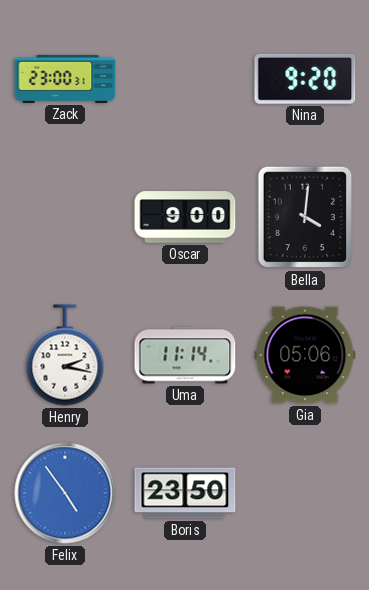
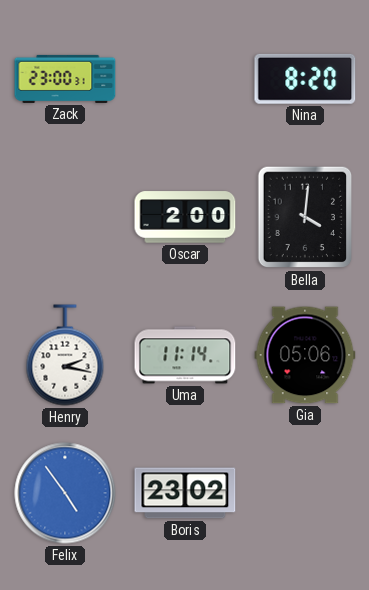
Nina: 9:20 -> 8:20 (305, 79)
Oscar: 9:00 -> 2:00 (185, 217)
Boris: 23:50 -> 23:02 (185, 493)
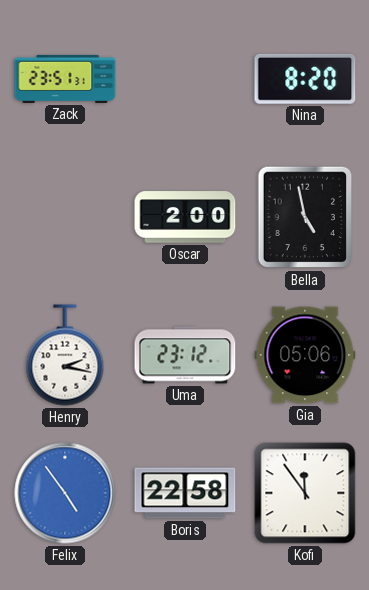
Zack: 23:00 -> 23:51 (65, 79)
Bella: 4:01 -> 4:58 (305, 217)
Uma: 11:14 -> 23:12 (185, 355)
Boris: 23:02 -> 22:58 (185, 493)
Kofi: none -> 11:54 (305, 493)
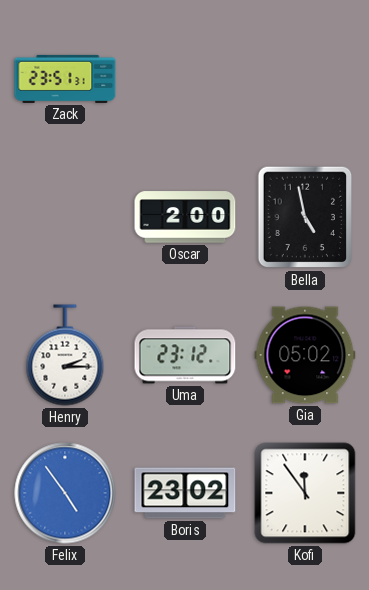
Nina: 8:20 -> none (305, 79)
Henry: 2:17 -> 2:15 (65, 355)
Gia: 05:06 -> 05:02 (305, 355)
Boris: 22:58 -> 23:02 (185, 493)
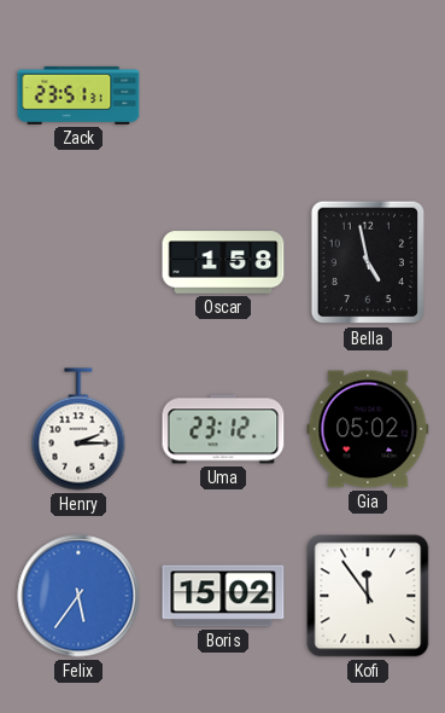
Oscar: 2:00 -> 1:58 (223, 262)
Felix: 4:54 -> 5:36 (78, 596)
Boris: 23:02 -> 15:02 (223, 596)
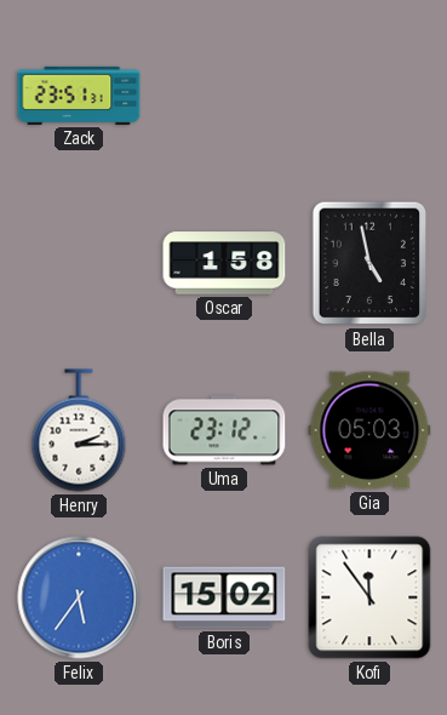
Gia: 05:02 -> 05:03 (369, 430)
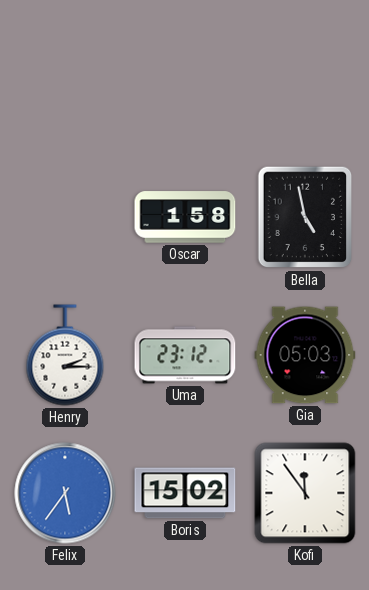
Zack: 23:51 -> none (79, 96)
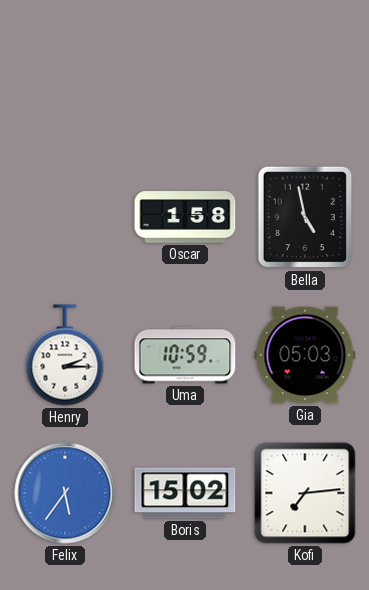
Uma: 23:12 -> 10:59 (185, 355)
Kofi: 11:54 -> 7:14 (305, 493)
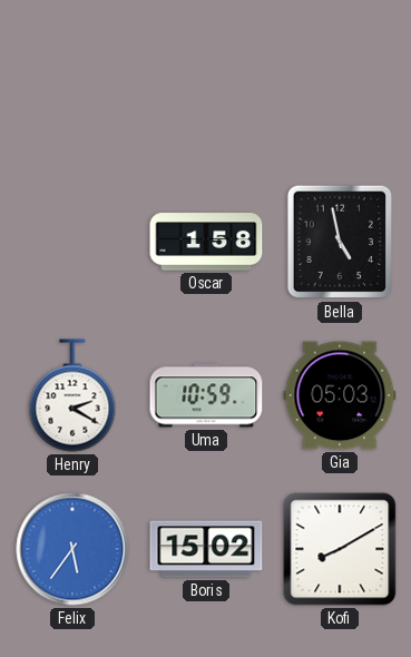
Henry: 2:15 -> 2:20 (72, 395)
Kofi: 7:14 -> 8:10 (340, 549)
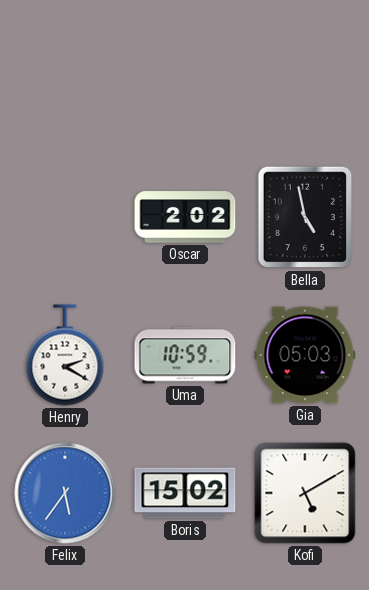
Oscar: 1:58 -> 2:02 (185, 217)
Kofi: 8:10 -> 5:10 (305, 493)
